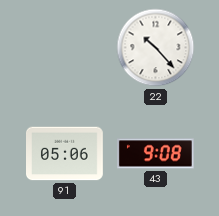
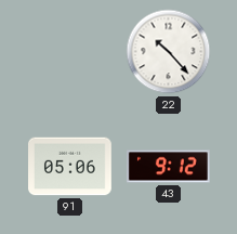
43: 9:08 -> 9:12 (169, 167)
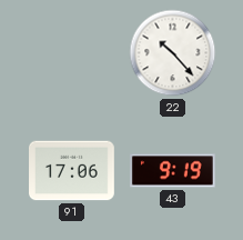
91: 05:06 -> 17:06 (72, 171)
43: 9:12 -> 9:19 (173, 171)
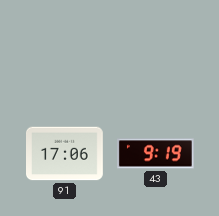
22: 10:23 -> none (173, 53)
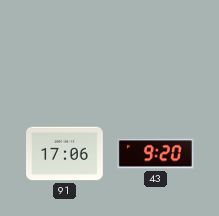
43: 9:19 -> 9:20 (156, 154)
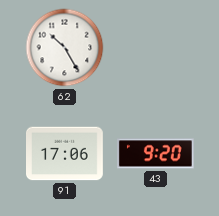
62: none -> 10:25 (65, 48)
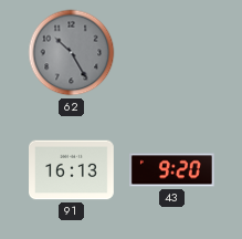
62 dial: white -> grey (72, 53)
91: 17:06 -> 16:13 (72, 170)
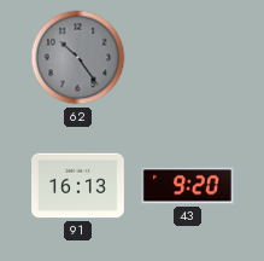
62: 10:25 -> 10:24 (78, 58)
